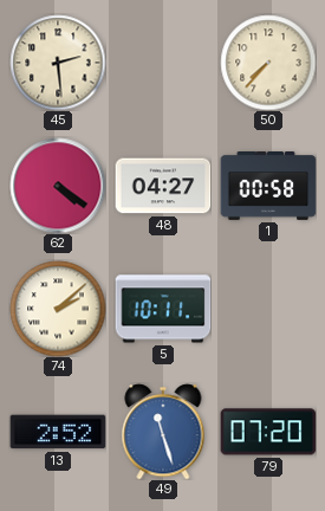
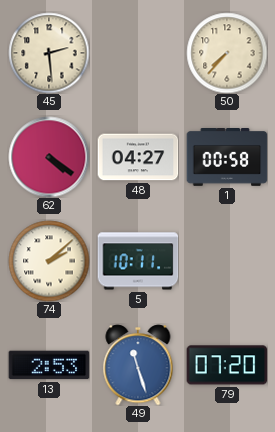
13: 2:52 -> 2:53 (49, 365)
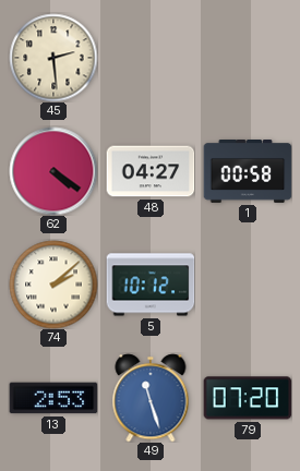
50: 7:37 -> none (227, 53)
5: 10:11 -> 10:12 (151, 285)
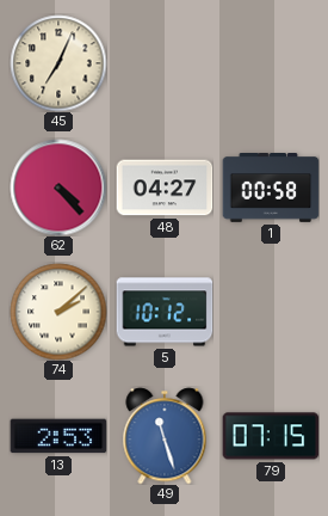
45: 2:29 -> 7:04 (58, 63)
62: 4:21 -> 4:23 (58, 188)
79: 07:20 -> 07:15 (271, 436)
